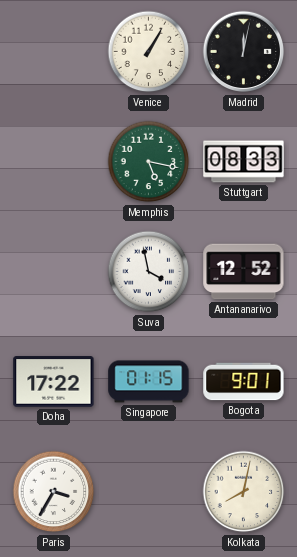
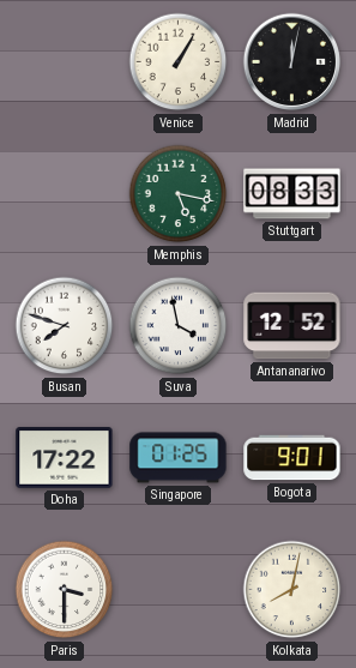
Busan: none -> 7:48 (65, 326)
Singapore: 01:15 -> 01:25 (179, 458)
Paris: 3:35 -> 3:30 (65, 590)
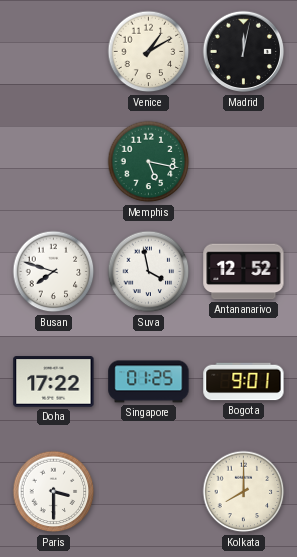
Venice: 1:05 -> 1:10 (149, 52)
Stuttgart: 08:33 -> none (292, 194)
Kolkata: 8:02 -> 8:00 (244, 492)
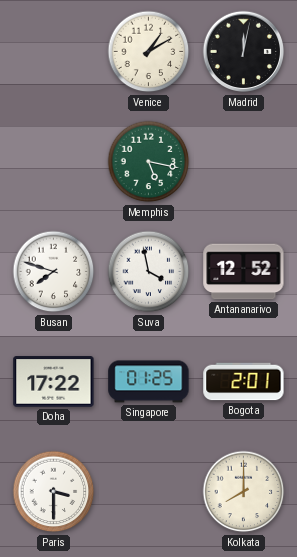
Bogota: 9:01 -> 2:01 (244, 382)
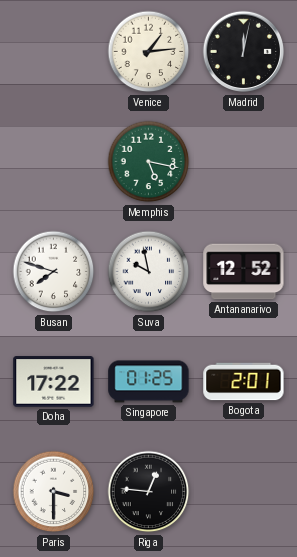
Venice: 1:10 -> 1:14 (149, 52)
Suva: 3:58 -> 9:58 (149, 272)
Riga: none -> 12:46 (149, 492)
Kolkata: 8:00 -> none (244, 492)
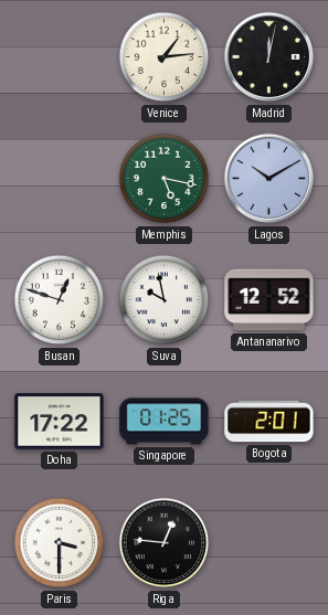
Lagos: none -> 10:10 (269, 179)
Busan: 7:48 -> 12:48 (60, 300)
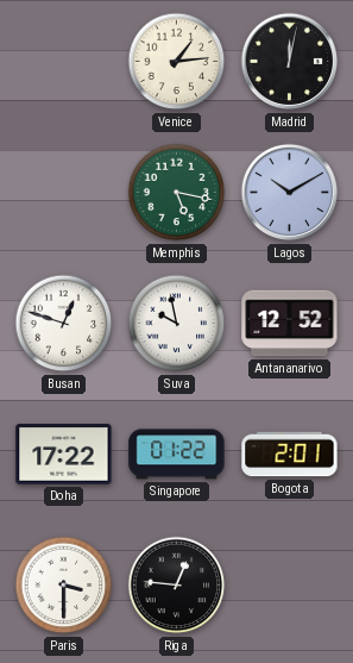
Singapore: 01:25 -> 01:22 (177, 455)
